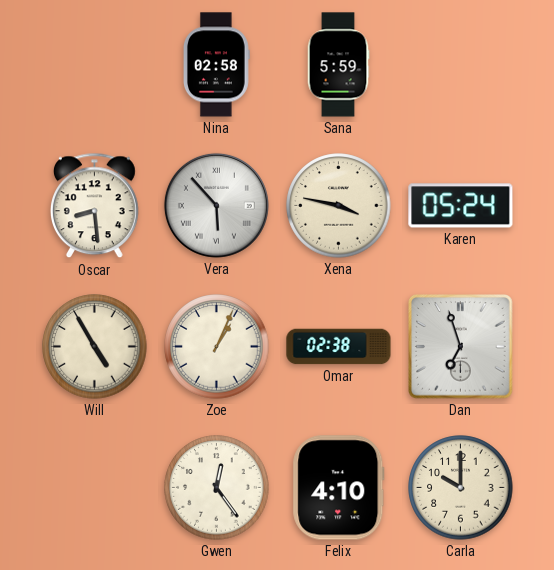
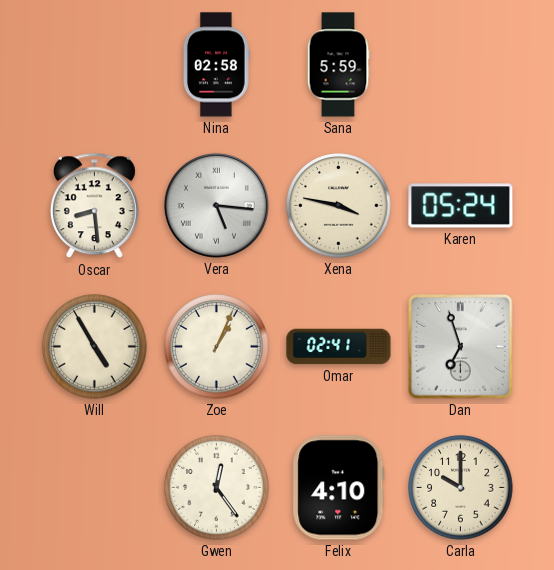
Vera: 5:53 -> 5:16 (216, 205)
Omar: 02:38 -> 02:41 (339, 347)
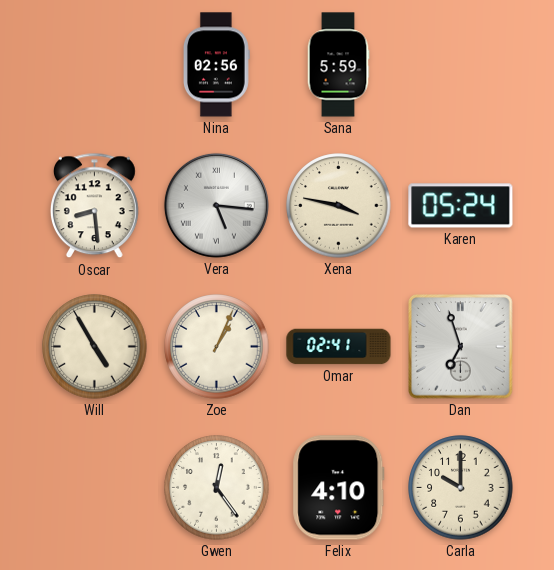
Nina: 02:58 -> 02:56 (216, 65)
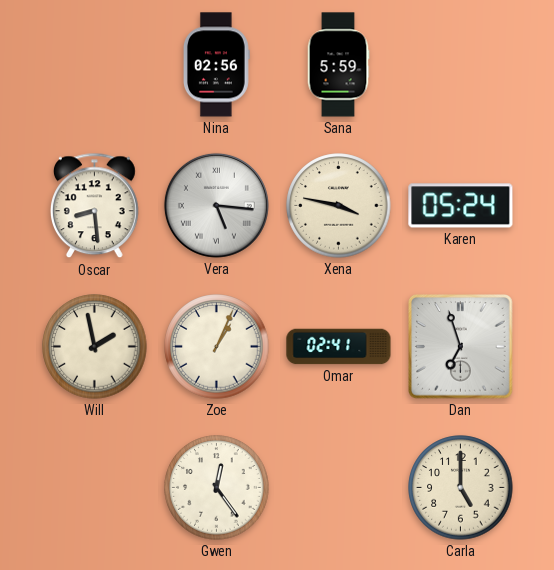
Will: 4:55 -> 1:58 (95, 347)
Felix: 4:10 -> none (339, 488)
Carla: 10:00 -> 5:00 (461, 488)
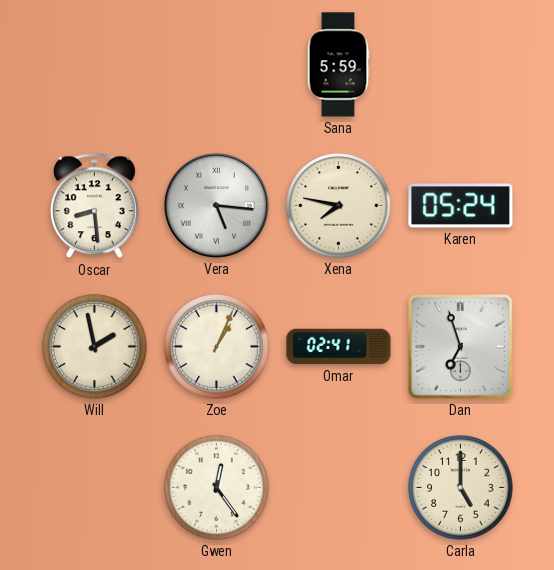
Nina: 02:56 -> none (216, 65)
Xena: 3:47 -> 7:47 (339, 206)
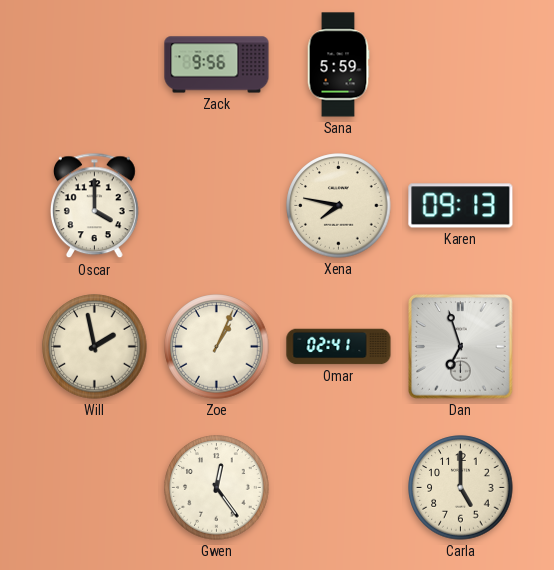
Zack: none -> 9:56 (217, 65)
Oscar: 8:29 -> 4:00 (95, 206)
Vera: 5:16 -> none (216, 205)
Karen: 05:24 -> 09:13 (461, 206)
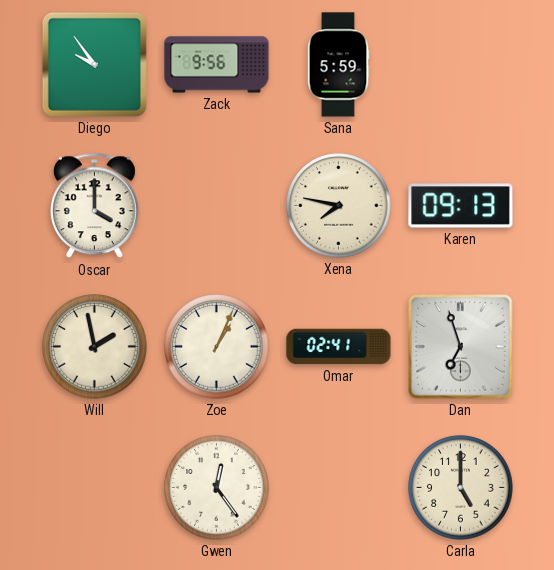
Diego: none -> 9:54 (94, 64)
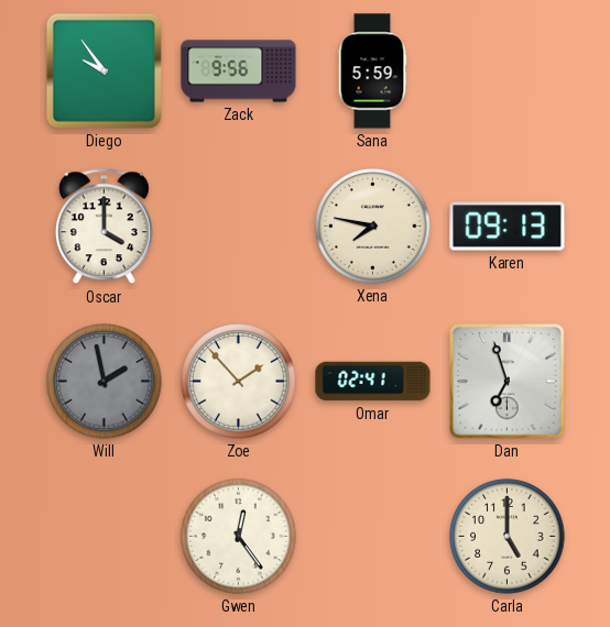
Will dial: cream -> grey (105, 382)
Zoe: 1:04 -> 1:53 (239, 382)
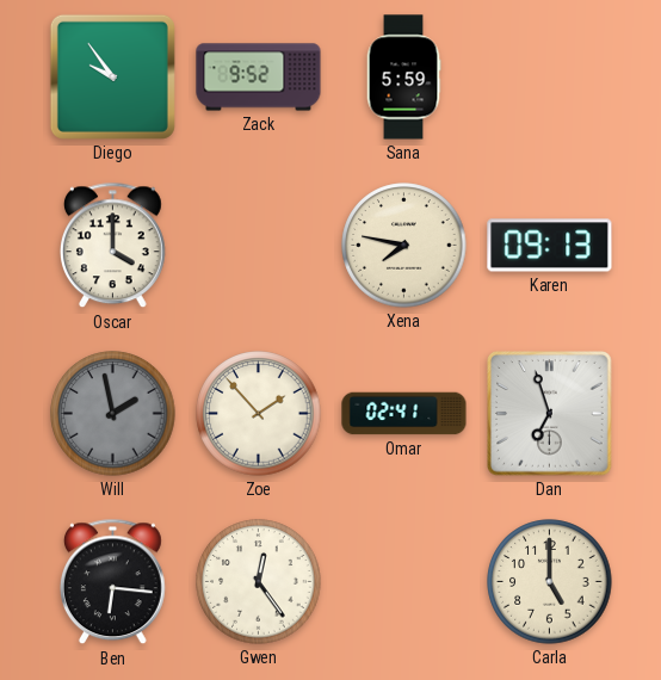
Zack: 9:56 -> 9:52 (259, 78)
Ben: none -> 6:16 (113, 582)
